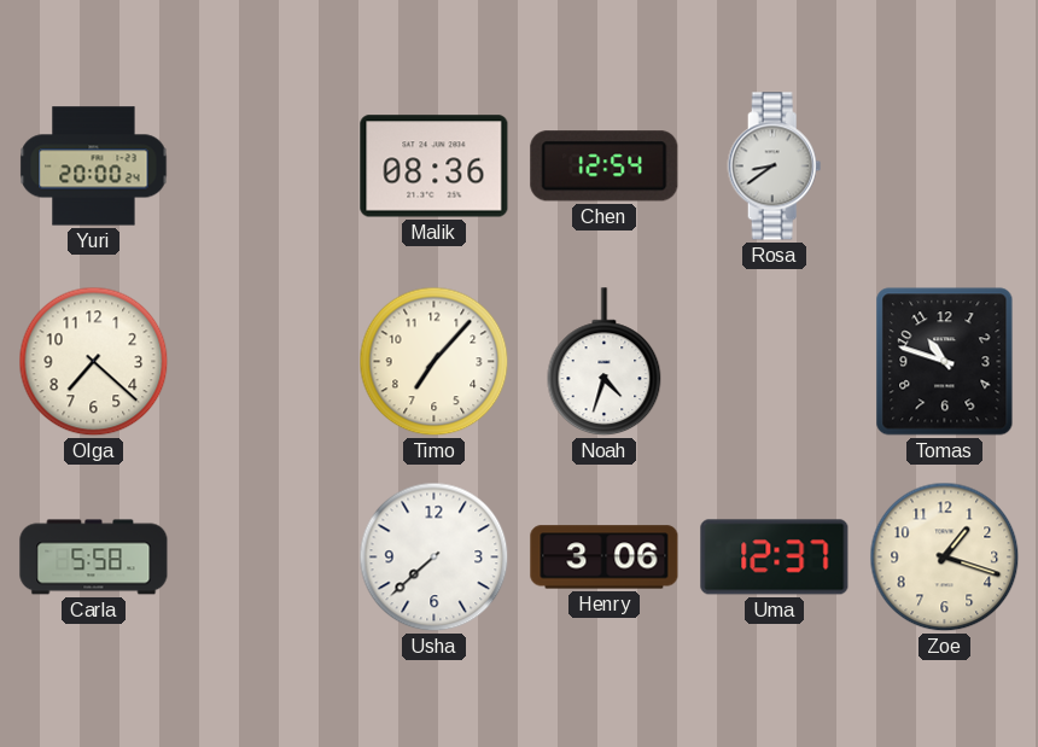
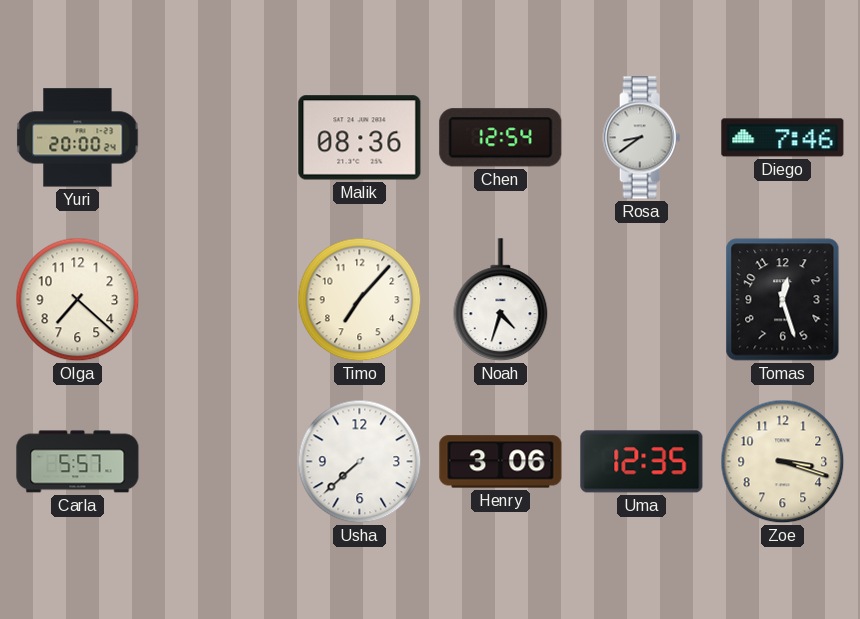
Diego: none -> 7:46 (783, 138)
Tomas: 10:48 -> 12:27 (783, 300)
Carla: 5:58 -> 5:57 (78, 462)
Uma: 12:37 -> 12:35 (642, 462)
Zoe: 1:18 -> 3:18 (783, 462)
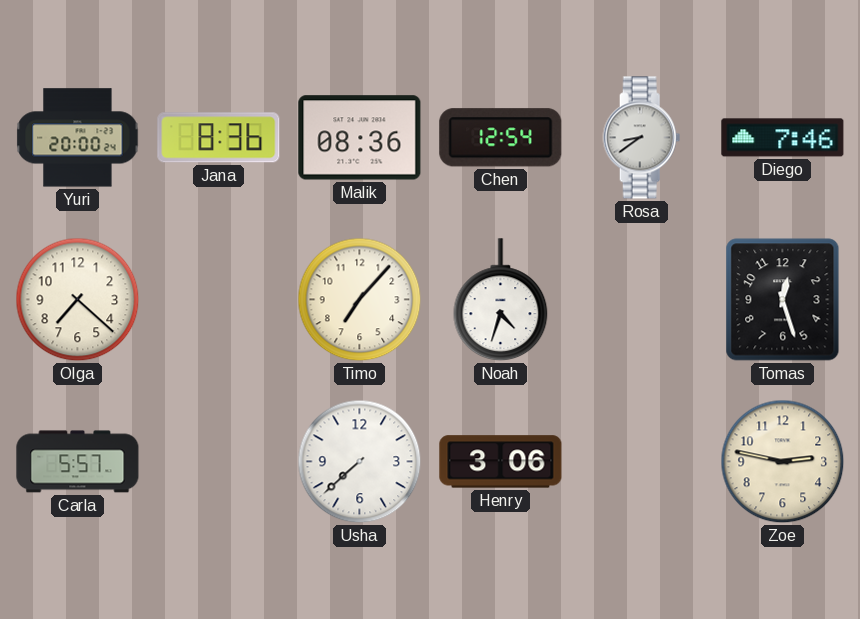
Jana: none -> 8:36 (219, 138)
Uma: 12:35 -> none (642, 462)
Zoe: 3:18 -> 2:47 (783, 462)
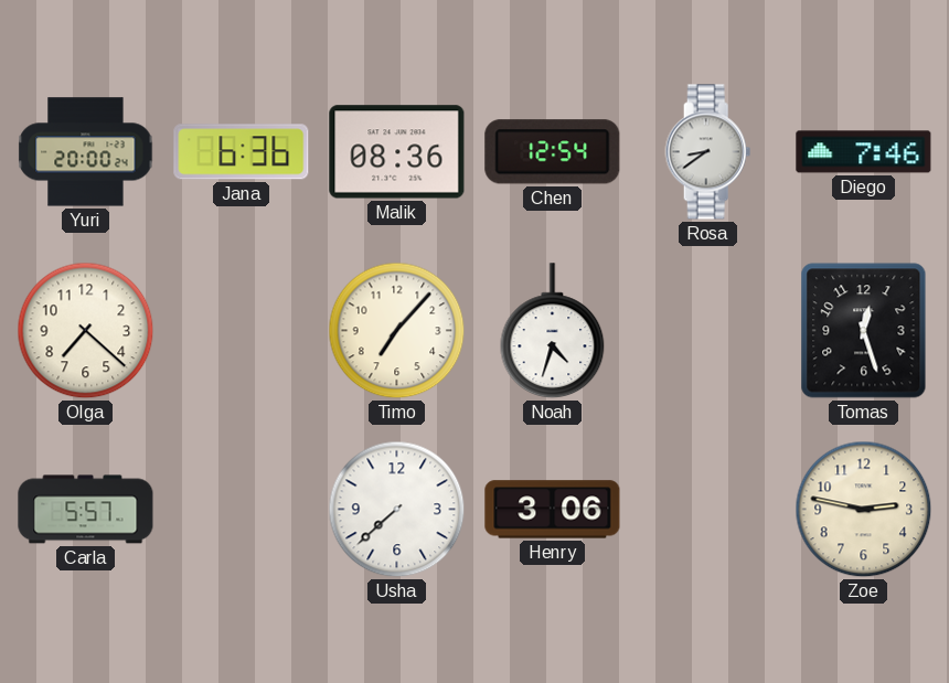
Jana: 8:36 -> 6:36 (242, 152)
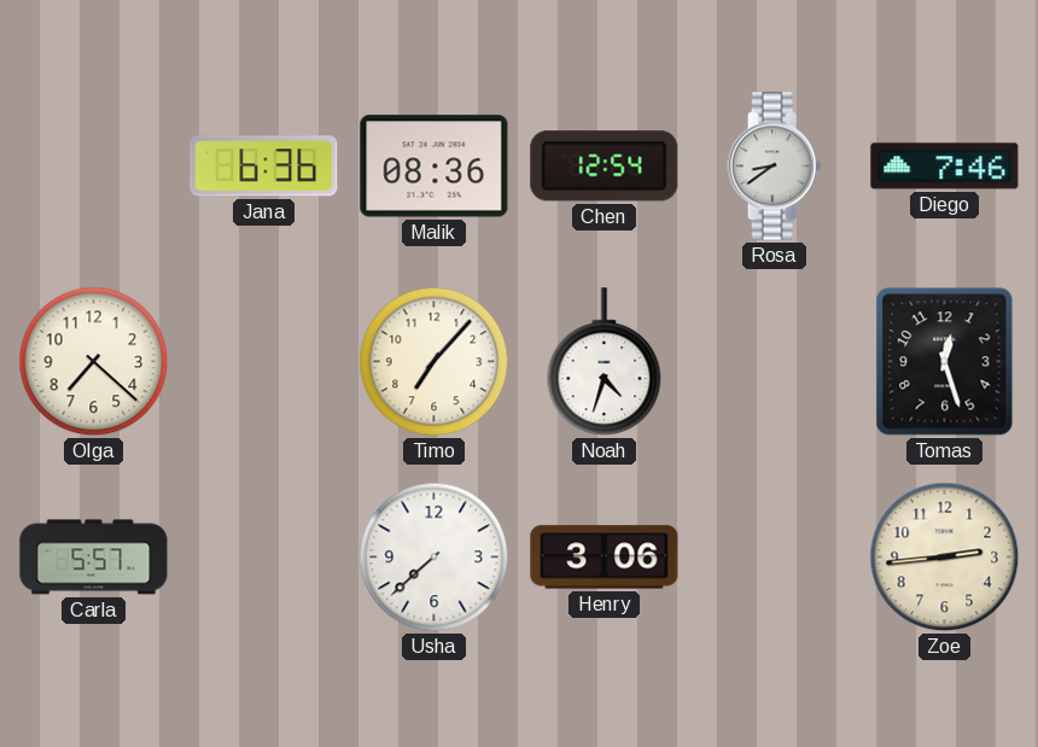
Yuri: 20:00 -> none (86, 152)
Zoe: 2:47 -> 2:44 (945, 558)
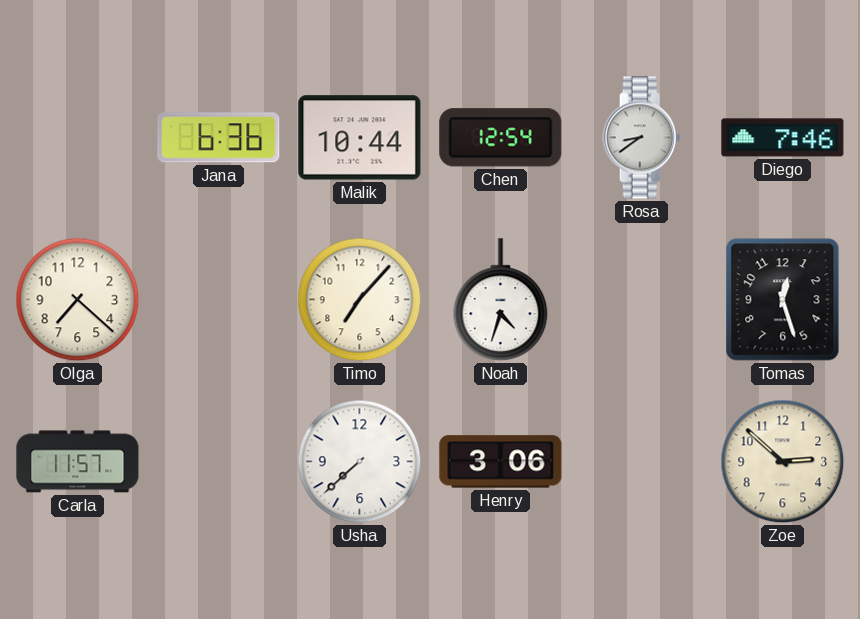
Malik: 08:36 -> 10:44 (360, 138)
Carla: 5:57 -> 11:57 (78, 462)
Zoe: 2:44 -> 2:52 (783, 462)
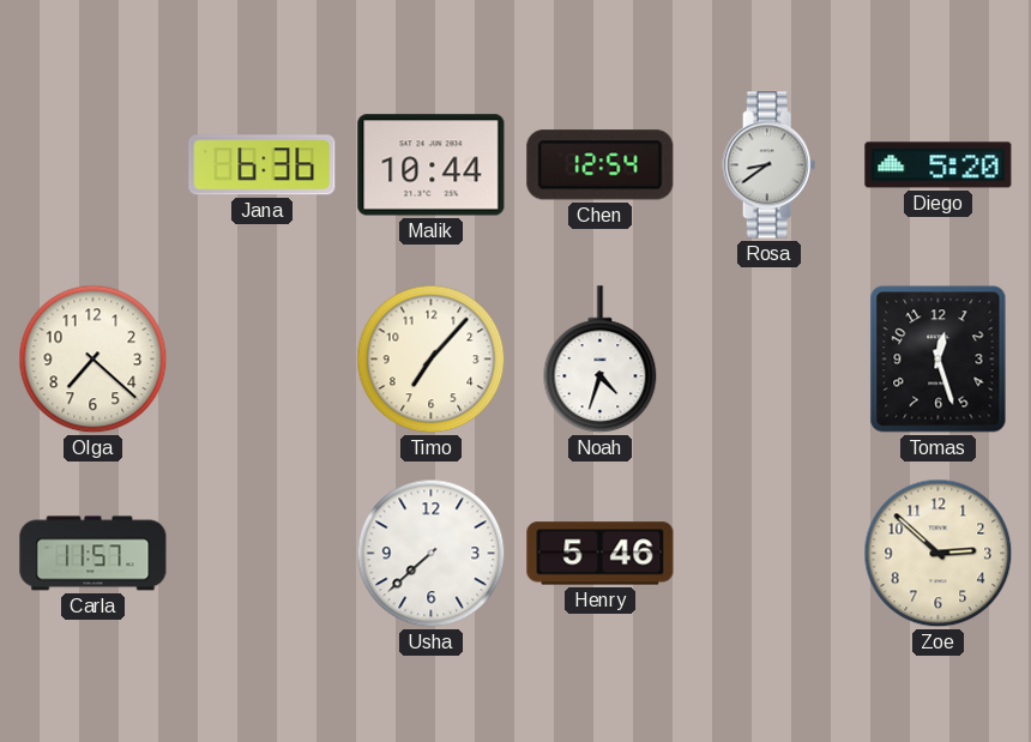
Diego: 7:46 -> 5:20 (939, 165)
Henry: 3:06 -> 5:46 (601, 554)
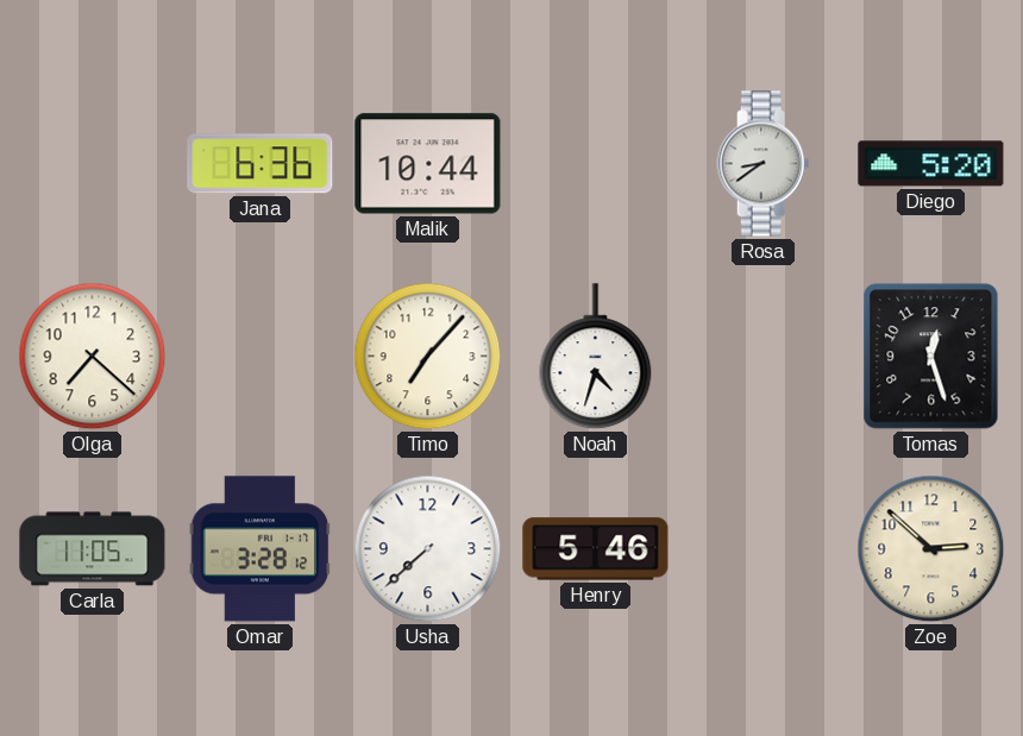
Chen: 12:54 -> none (601, 165)
Carla: 11:57 -> 11:05 (93, 549)
Omar: none -> 3:28 (261, 549)
